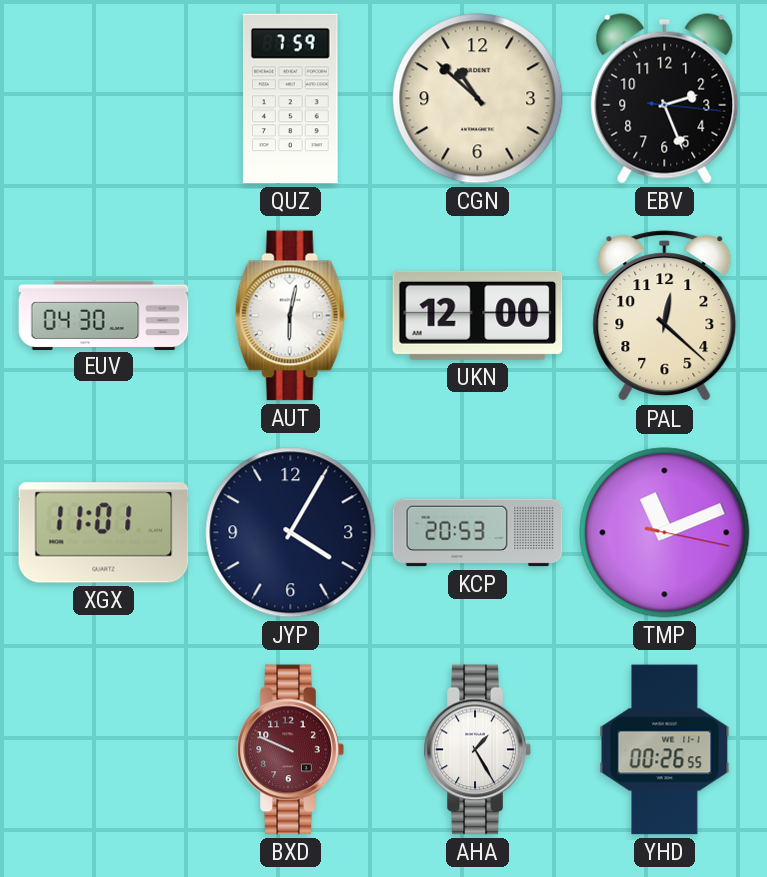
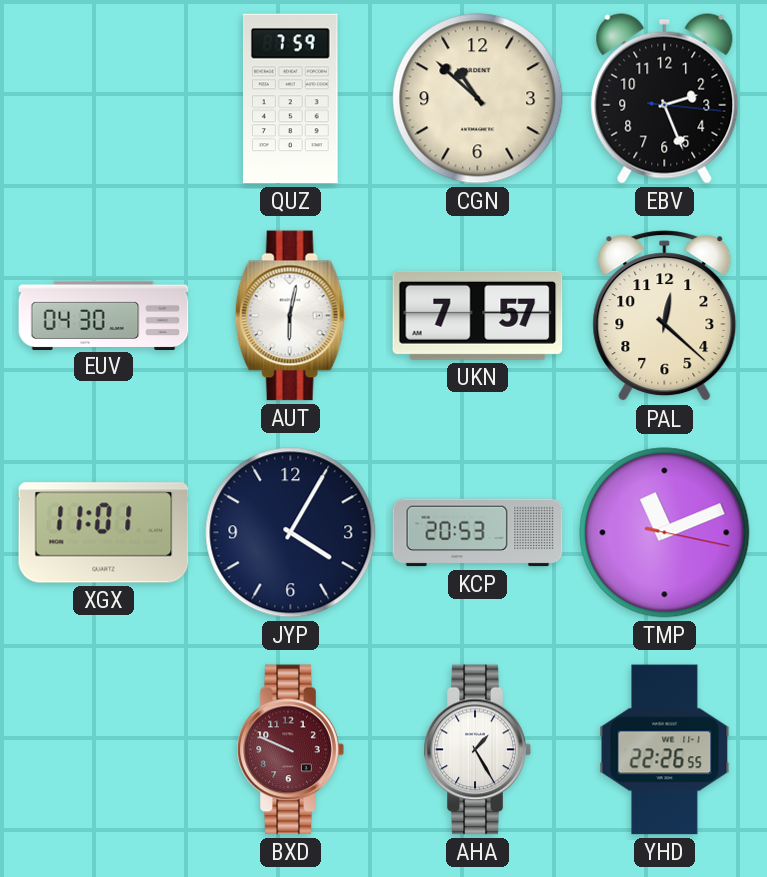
UKN: 12:00 -> 7:57 (478, 315)
YHD: 00:26 -> 22:26 (665, 750)
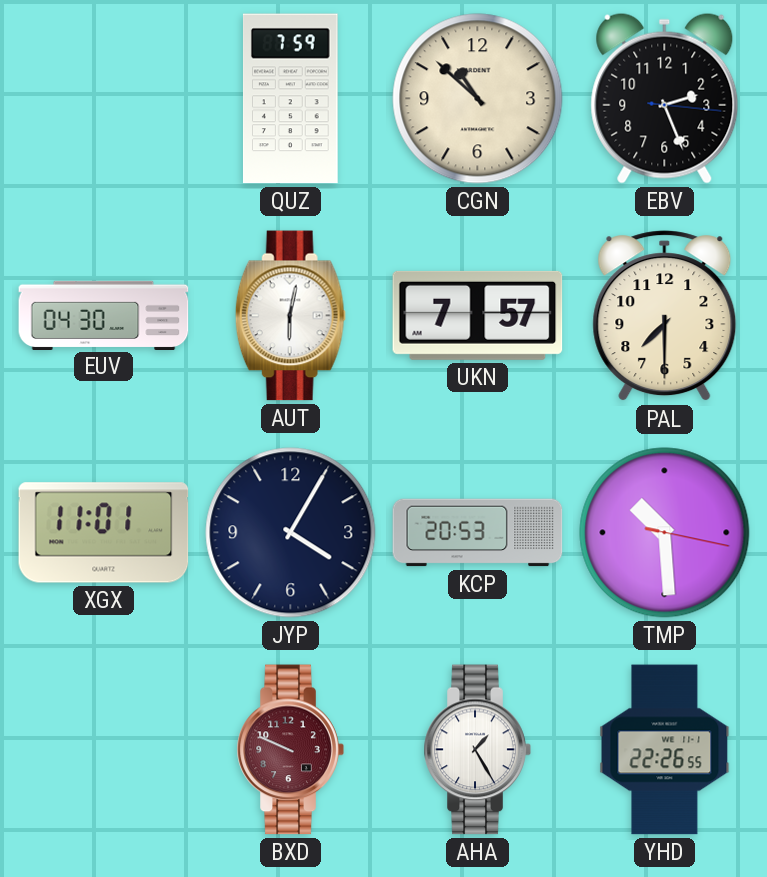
PAL: 12:22 -> 7:30 (665, 316)
TMP: 11:11 -> 10:29 (665, 533)
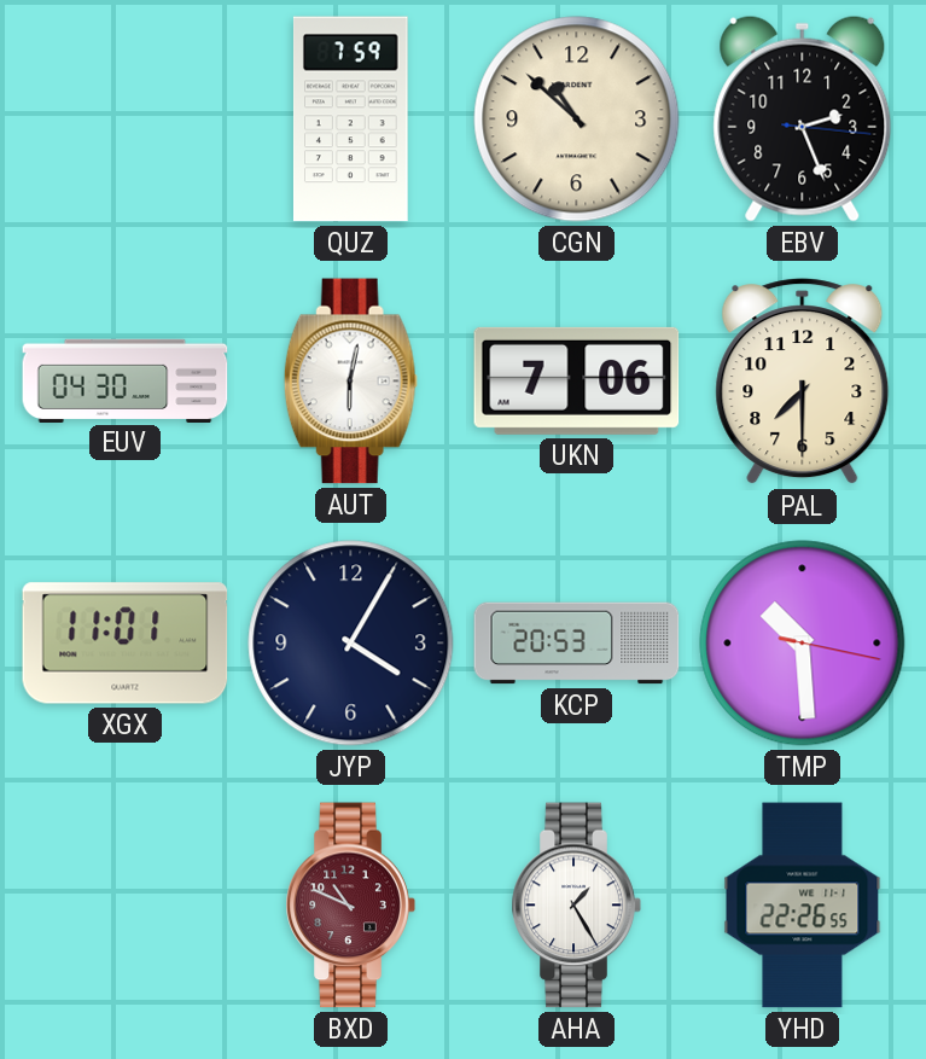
UKN: 7:57 -> 7:06 (577, 380)
BXD: 9:49 -> 10:49 (350, 906)
